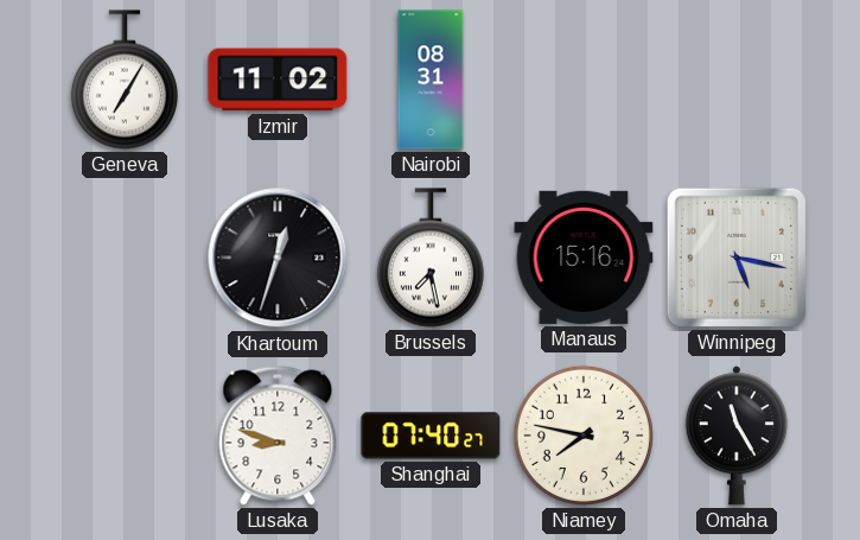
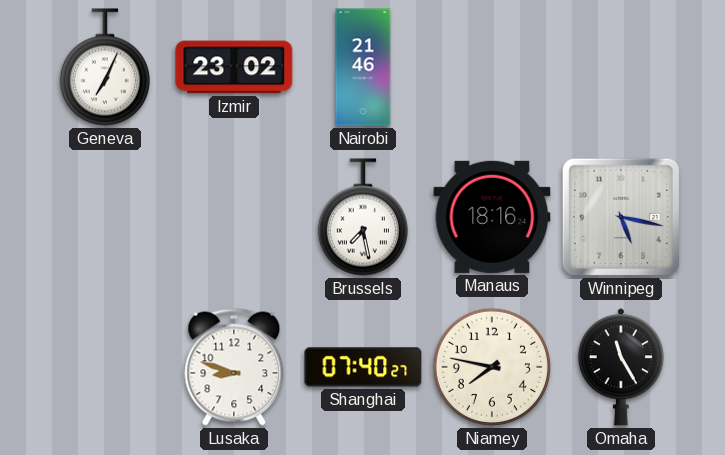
Geneva: 7:05 -> 7:04 (105, 67)
Izmir: 11:02 -> 23:02 (234, 67)
Nairobi: 08:31 -> 21:46 (363, 67)
Khartoum: 12:33 -> none (278, 258)
Manaus: 15:16 -> 18:16 (492, 217)
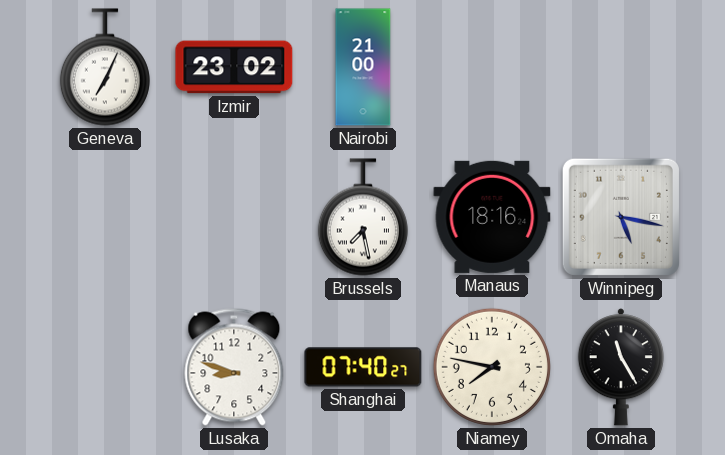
Nairobi: 21:46 -> 21:00 (363, 67)
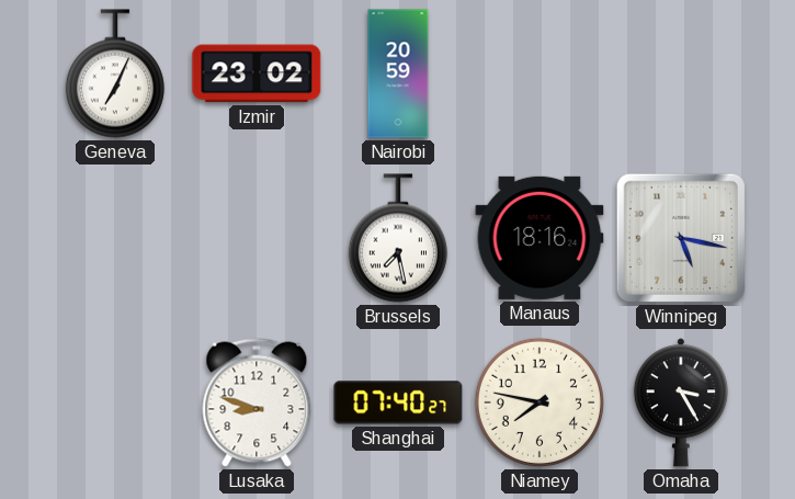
Nairobi: 21:00 -> 20:59 (398, 73)
Omaha: 11:25 -> 3:25 (681, 402)
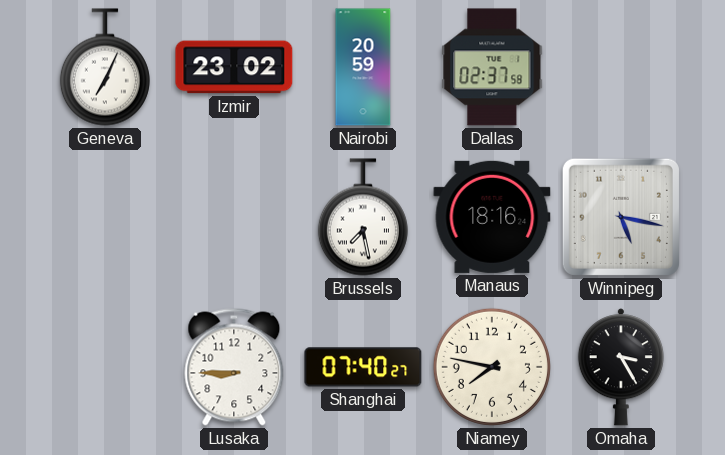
Dallas: none -> 02:37 (492, 67)
Lusaka: 8:48 -> 8:45 (234, 367)
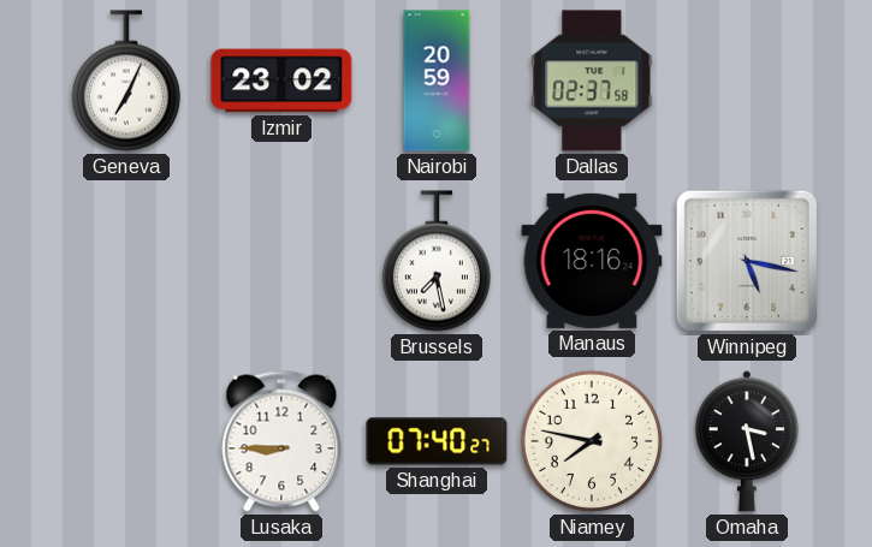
Omaha: 3:25 -> 3:28 (747, 441)
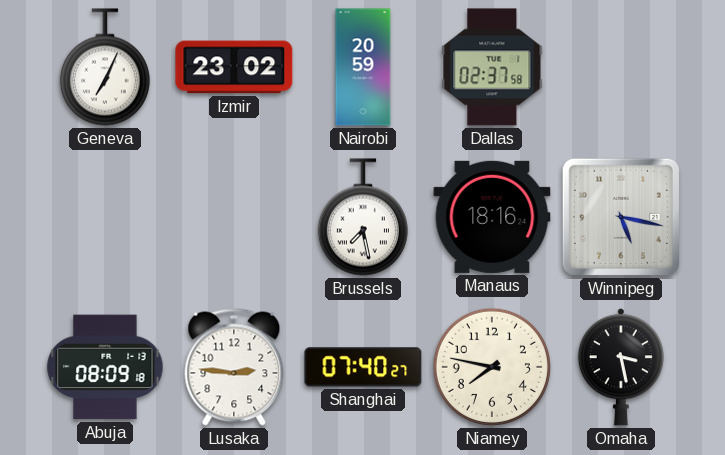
Abuja: none -> 08:09 (105, 367)
Lusaka: 8:45 -> 2:46 (234, 367)
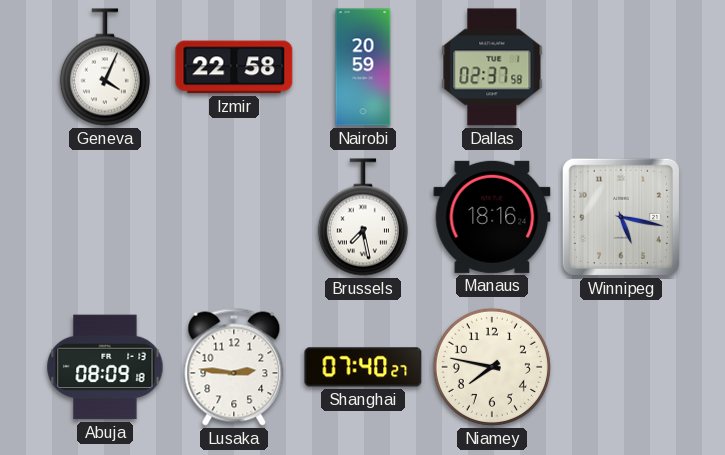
Geneva: 7:04 -> 4:04 (105, 67)
Izmir: 23:02 -> 22:58 (234, 67)
Omaha: 3:28 -> none (621, 367)
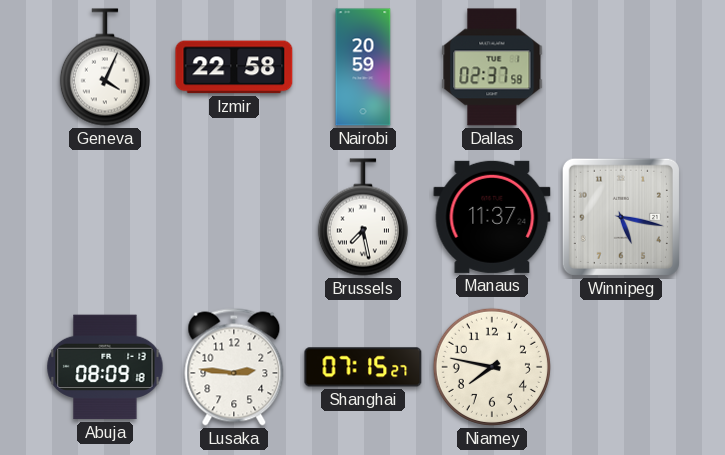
Manaus: 18:16 -> 11:37 (492, 217)
Shanghai: 07:40 -> 07:15 (363, 367)
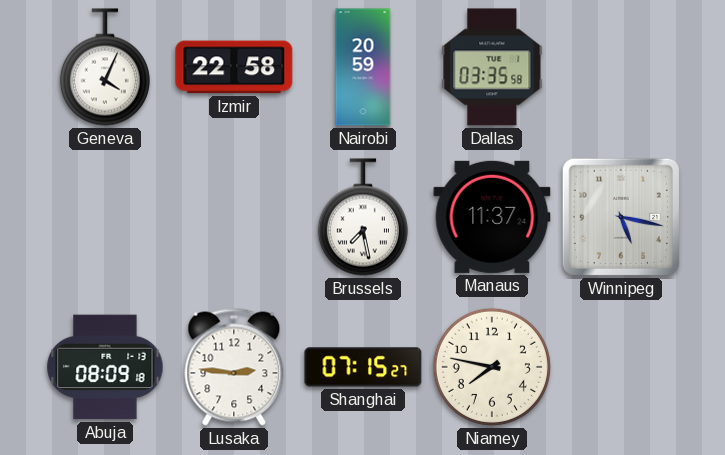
Dallas: 02:37 -> 03:35 (492, 67)
